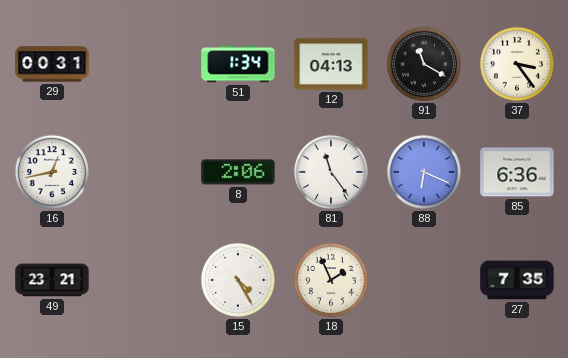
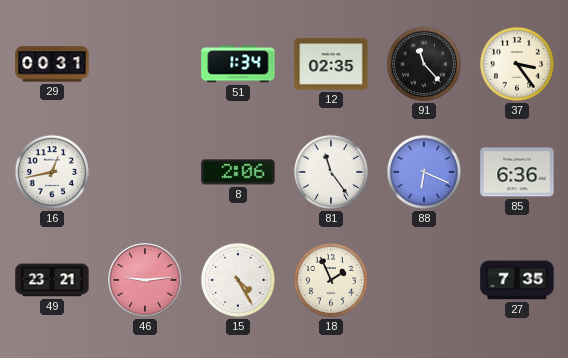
12: 04:13 -> 02:35 (331, 64)
91: 11:20 -> 11:23 (424, 64)
46: none -> 9:14 (145, 280)
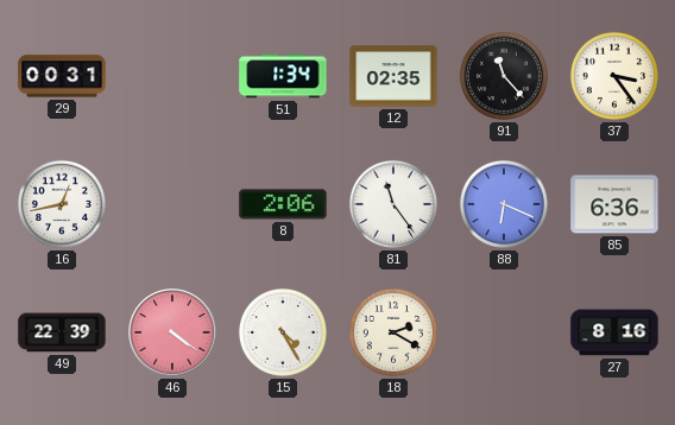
49: 23:21 -> 22:39 (62, 332)
46: 9:14 -> 4:21 (172, 332)
18: 1:56 -> 2:20 (393, 332)
27: 7:35 -> 8:16 (614, 332)
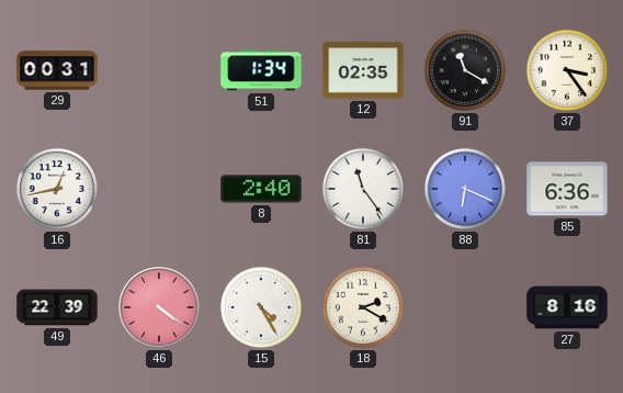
91: 11:23 -> 11:20 (465, 70)
8: 2:06 -> 2:40 (261, 189)
